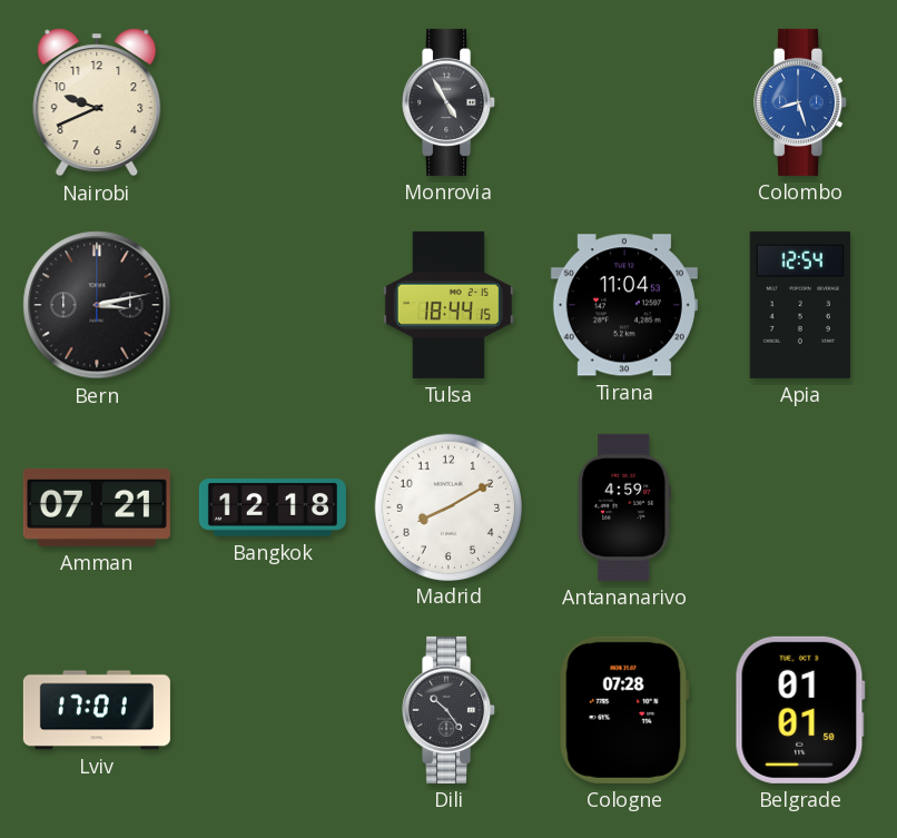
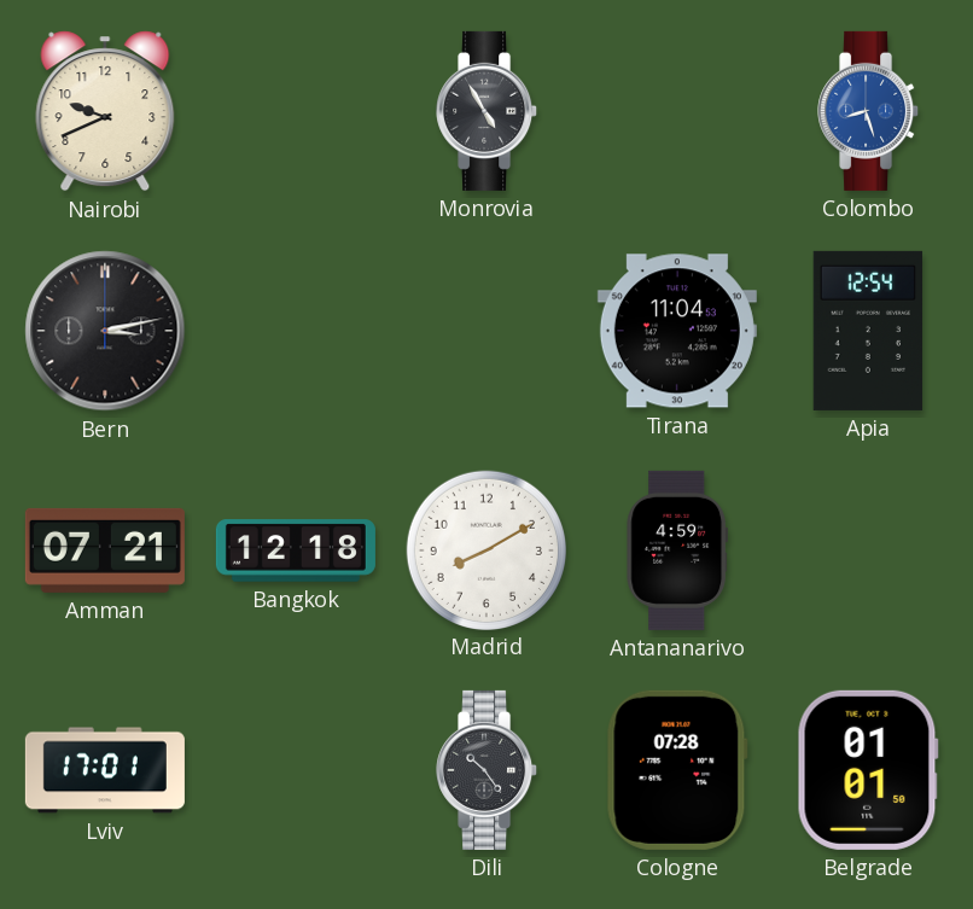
Tulsa: 18:44 -> none (448, 305)
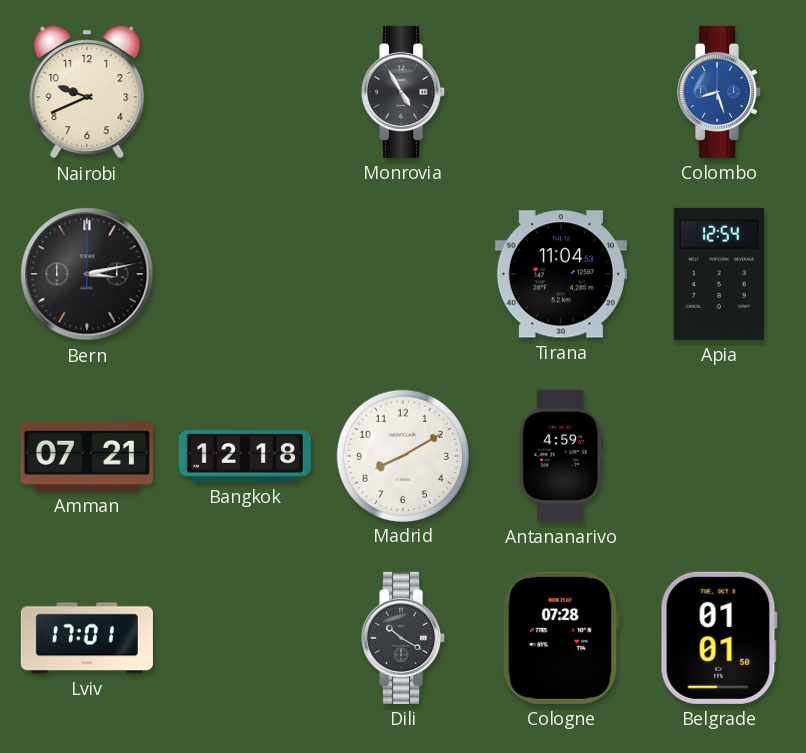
Dili: 10:24 -> 10:20 (404, 638)
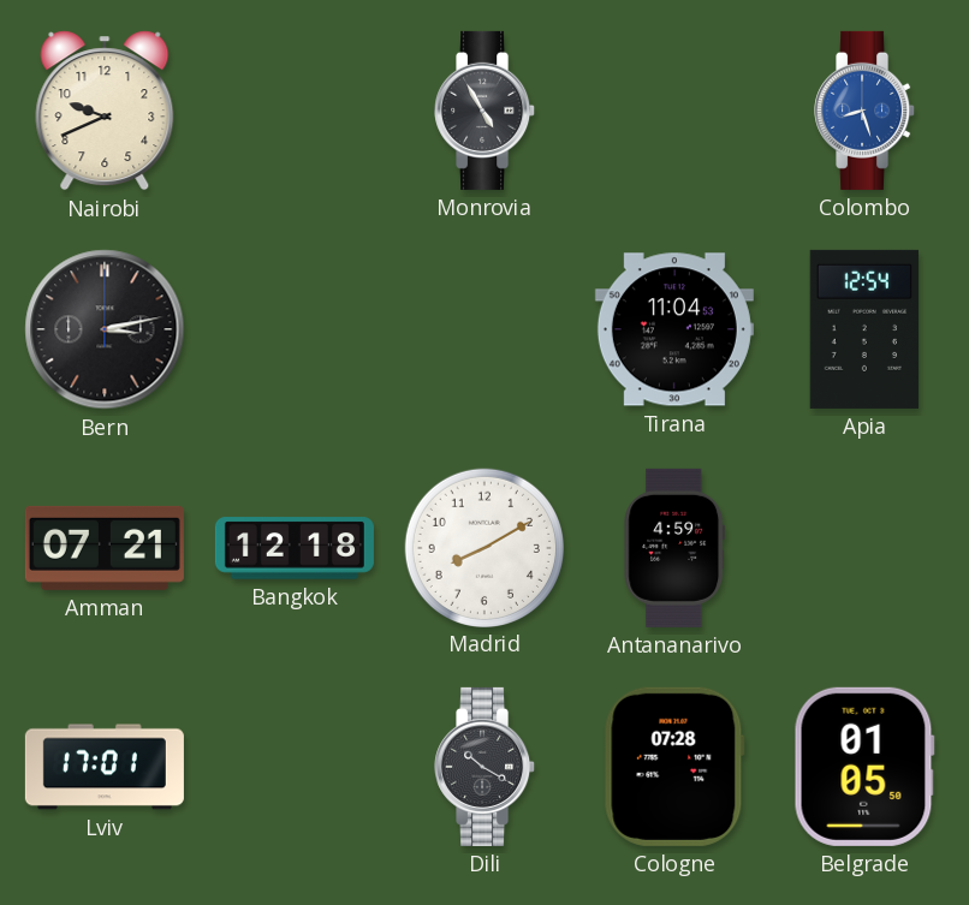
Belgrade: 01:01 -> 01:05 (864, 767)
